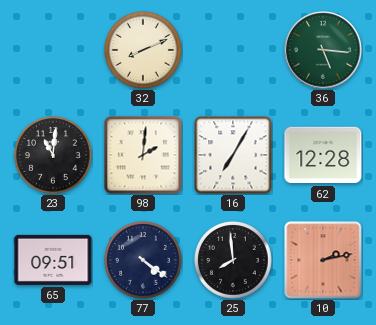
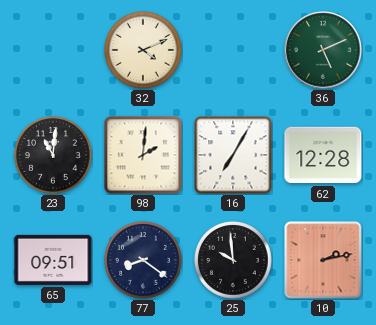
32: 8:11 -> 4:11 (144, 51)
36: 5:16 -> 5:11 (323, 50)
77: 4:21 -> 8:21 (144, 261)
25: 7:59 -> 9:59 (234, 261)
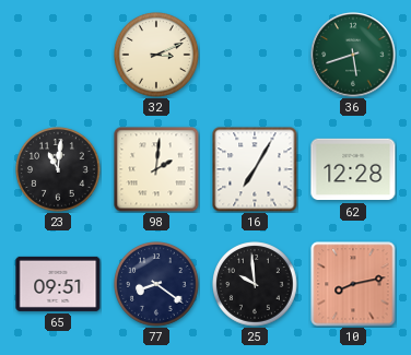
32: 4:11 -> 3:11 (157, 56)
36: 5:11 -> 5:42 (353, 55)
10: 2:13 -> 8:13 (353, 284)
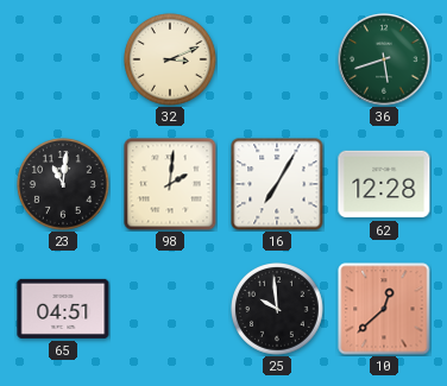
65: 09:51 -> 04:51 (63, 309)
77: 8:21 -> none (157, 285)
10: 8:13 -> 12:38 (384, 309)
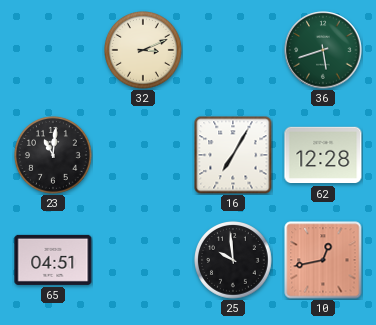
98: 2:01 -> none (170, 184)
10: 12:38 -> 12:43 (323, 260)
